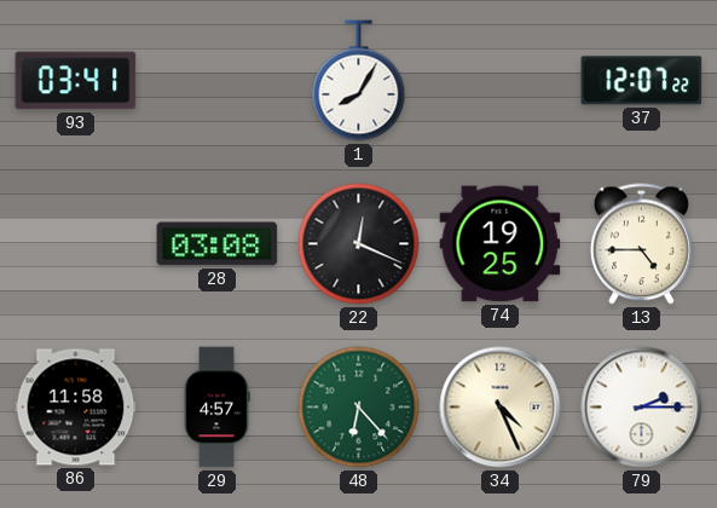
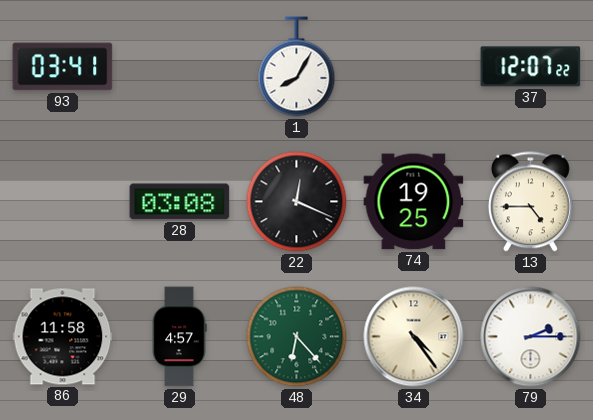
34: 4:26 -> 4:24 (414, 337)
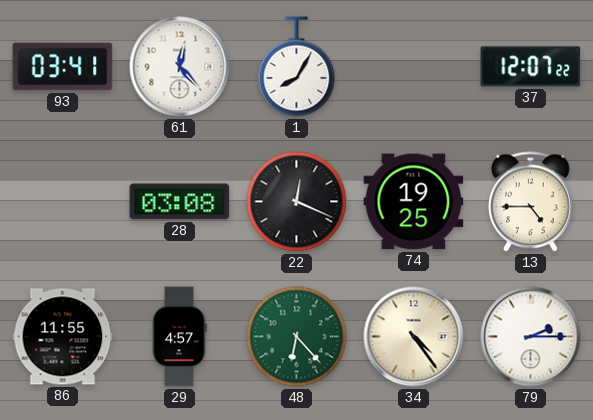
61: none -> 12:23 (180, 67)
86: 11:58 -> 11:55 (63, 337)
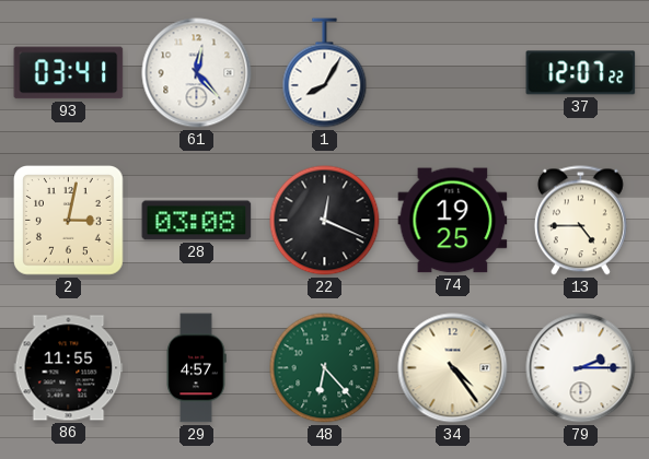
2: none -> 3:02 (69, 221)
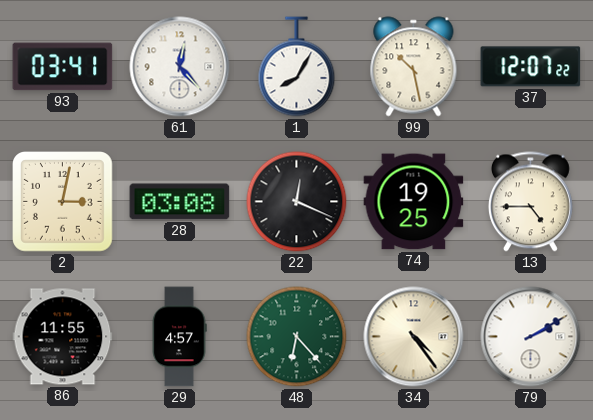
99: none -> 10:28 (414, 67)
79: 2:15 -> 2:10 (531, 337)
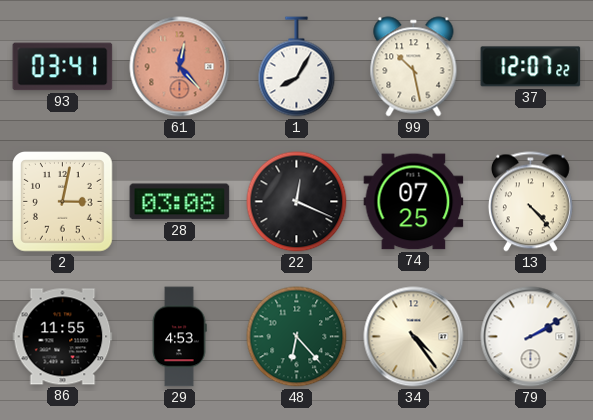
61 dial: white -> salmon (180, 67)
74: 19:25 -> 07:25 (414, 202)
13: 4:45 -> 4:23 (530, 202)
29: 4:57 -> 4:53 (179, 337)
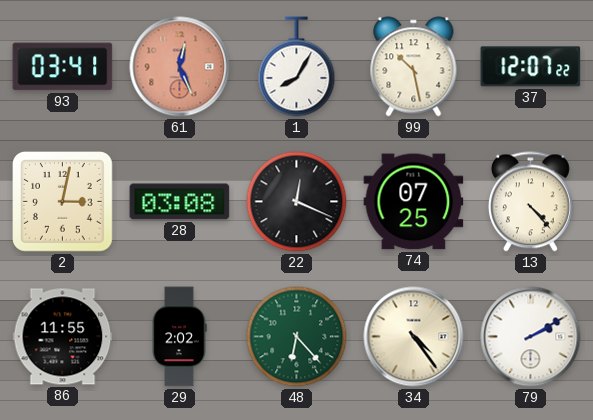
61: 12:23 -> 12:26 (180, 67)
29: 4:53 -> 2:02 (179, 337)
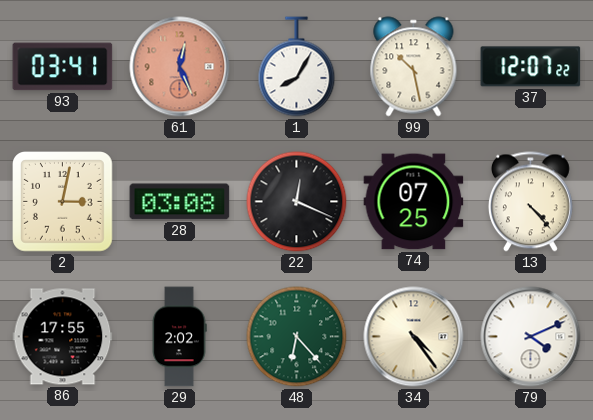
86: 11:55 -> 17:55 (63, 337)
79: 2:10 -> 4:11 (531, 337)
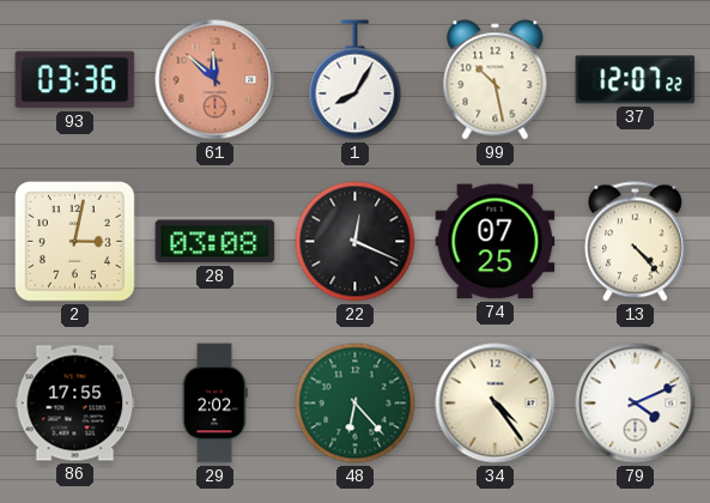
93: 03:41 -> 03:36 (75, 80)
61: 12:26 -> 11:52 (216, 80)
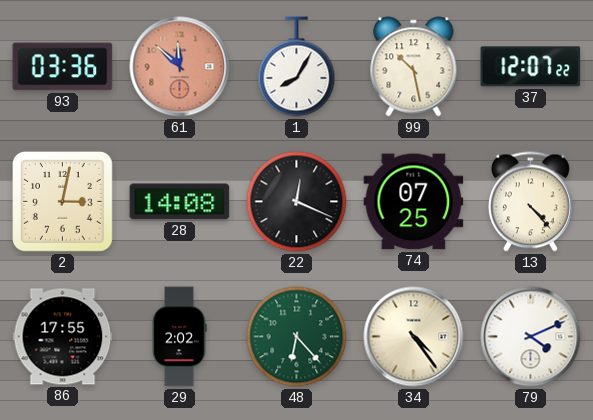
28: 03:08 -> 14:08 (180, 202)
